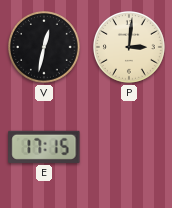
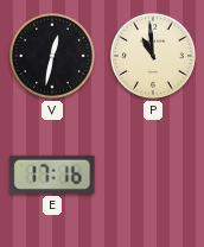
P: 3:01 -> 10:59 (154, 57)
E: 17:15 -> 17:16 (52, 175)
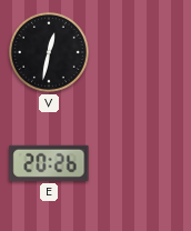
P: 10:59 -> none (154, 57)
E: 17:16 -> 20:26 (49, 163)
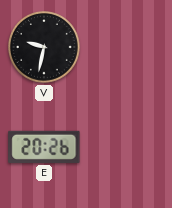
V: 12:32 -> 9:32 (45, 48)
